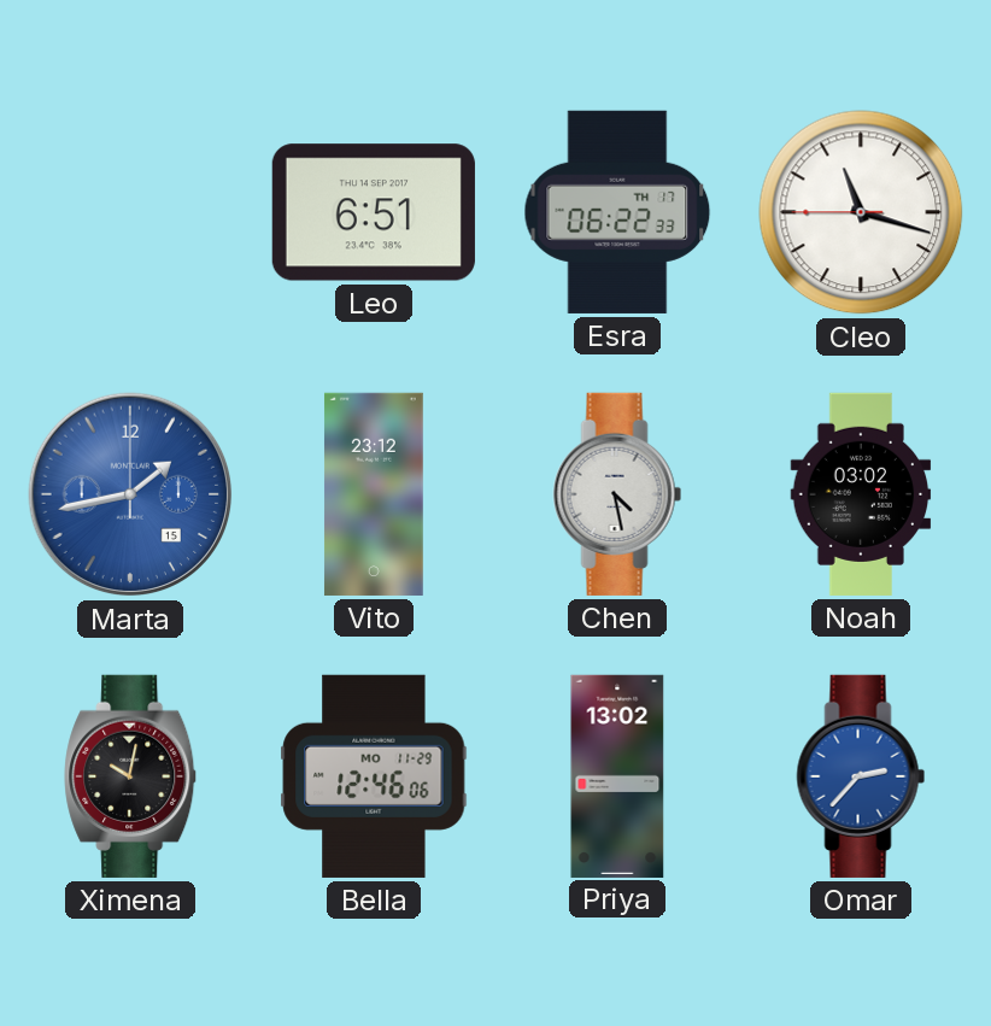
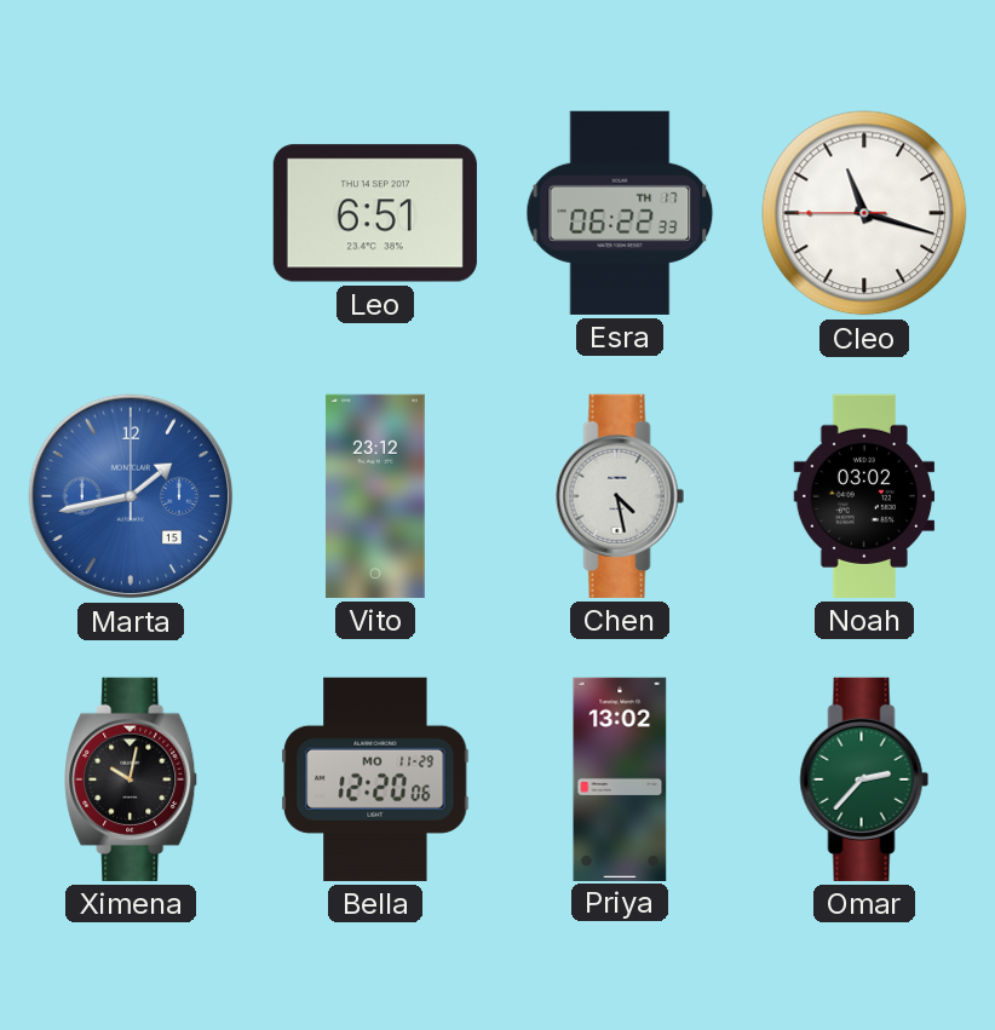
Bella: 12:46 -> 12:20 (375, 779)
Omar dial: blue -> green (864, 779)
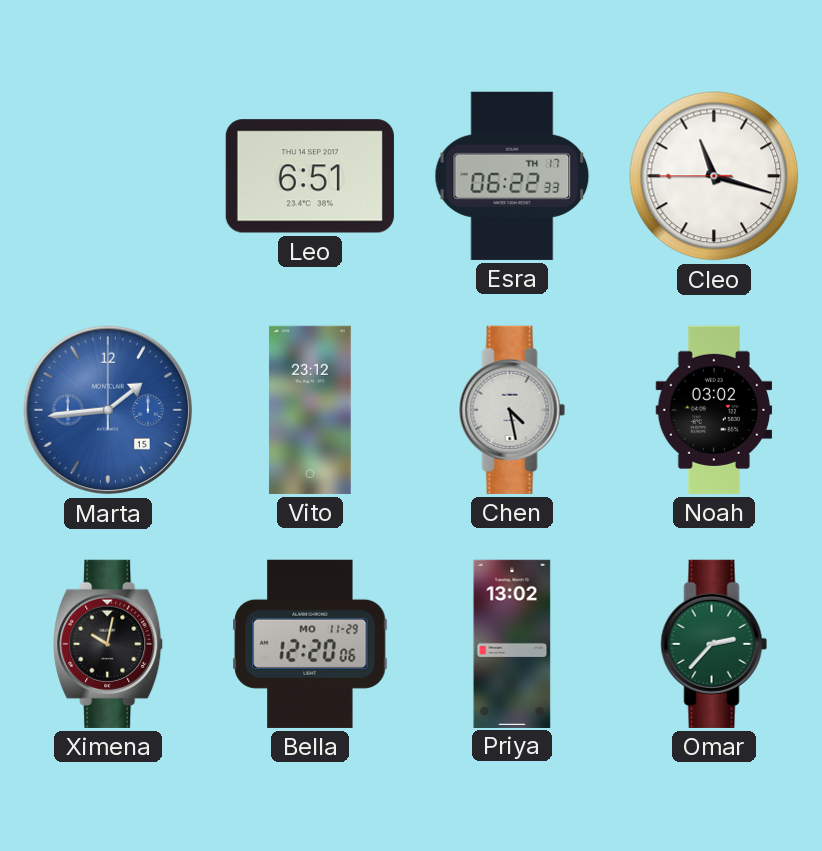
Marta: 1:43 -> 1:44 (108, 410)
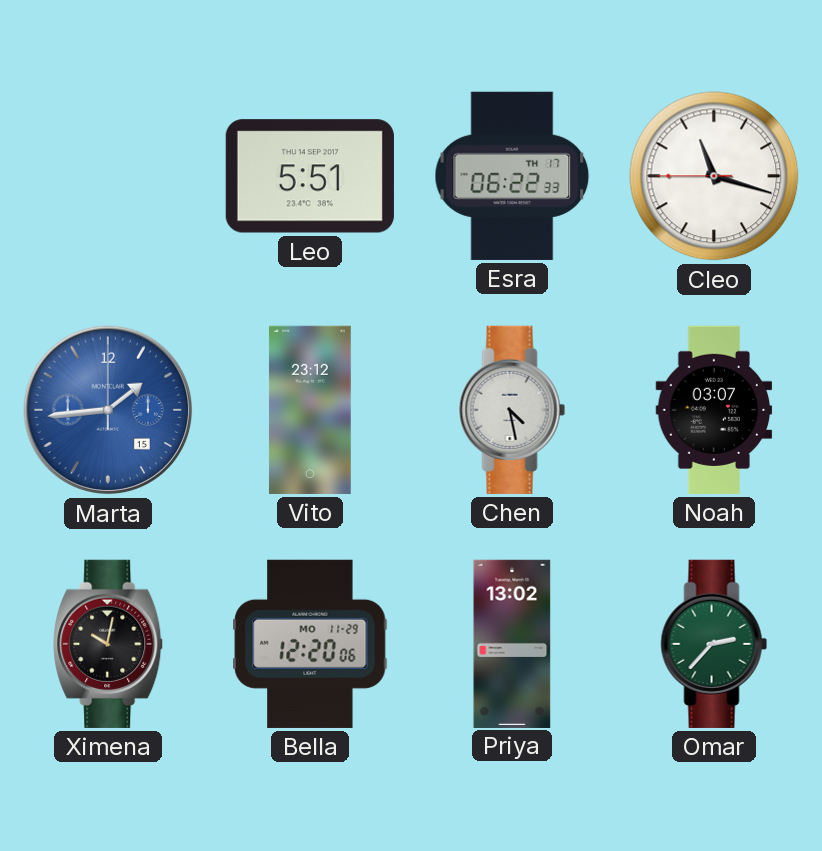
Leo: 6:51 -> 5:51 (310, 176)
Noah: 03:02 -> 03:07 (714, 410)
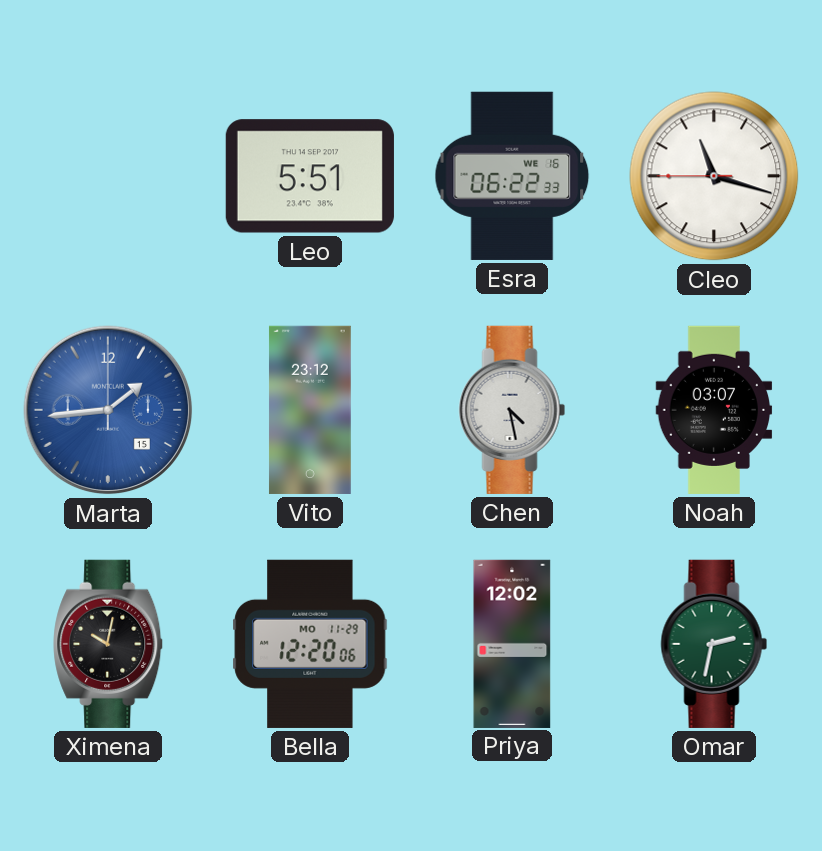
Esra date: TH 17 -> WE 16 (512, 176)
Priya: 13:02 -> 12:02 (512, 643)
Omar: 2:37 -> 2:32 (714, 644)
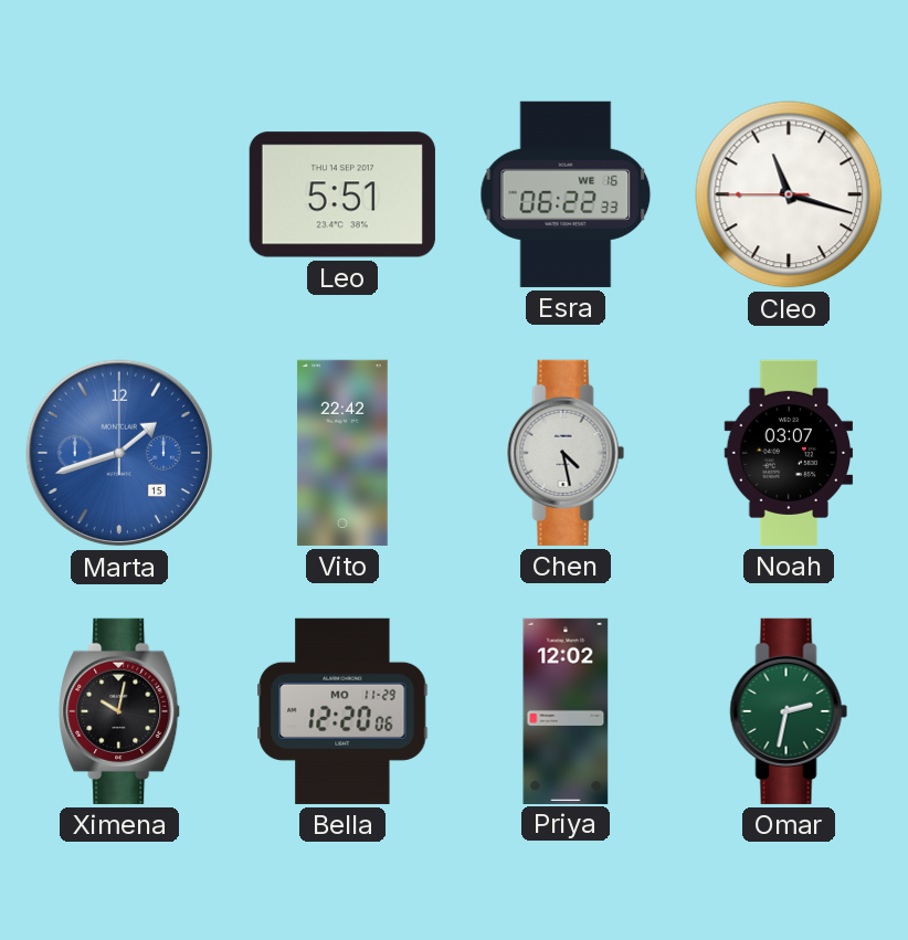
Marta: 1:44 -> 1:42 (119, 453)
Vito: 23:12 -> 22:42 (342, 453)
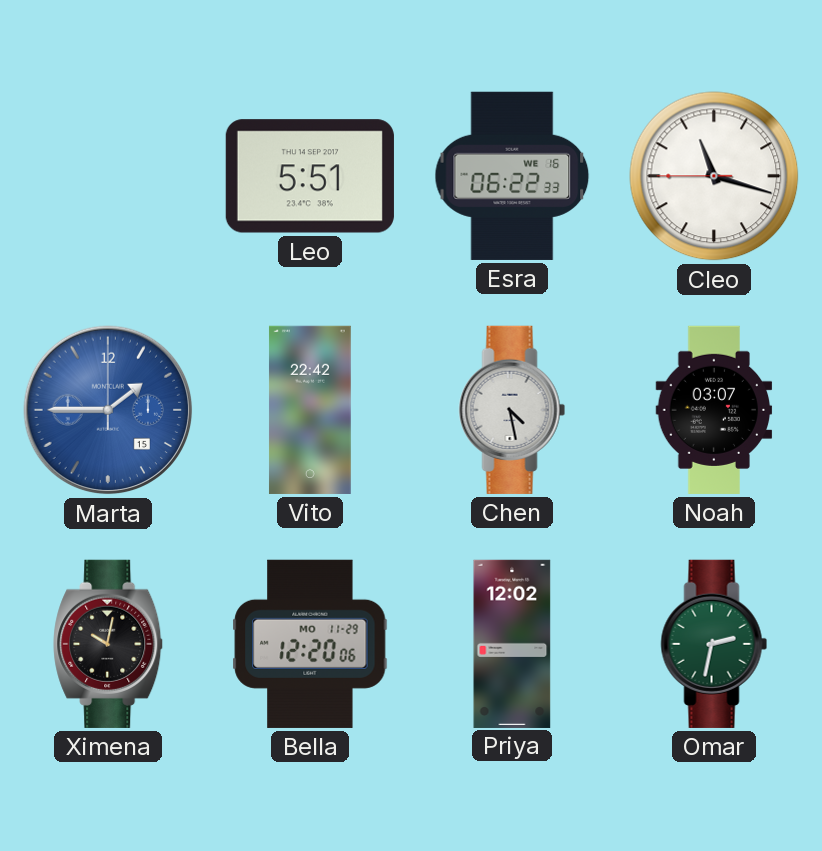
Marta: 1:42 -> 1:45 (108, 410)
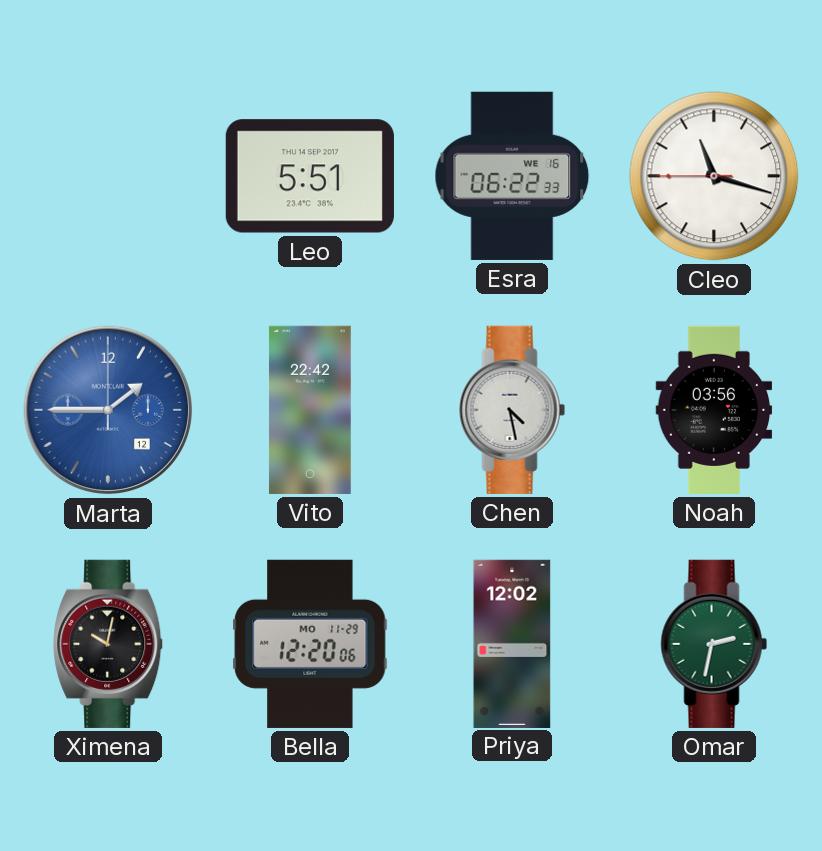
Marta date: 15 -> 12 (108, 410)
Noah: 03:07 -> 03:56 (714, 410)
